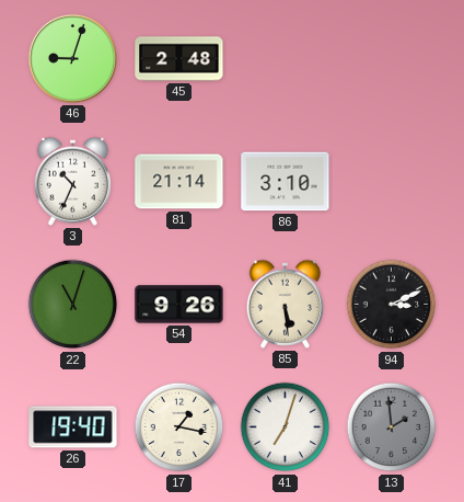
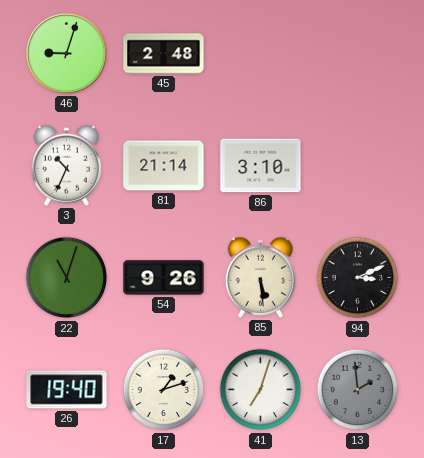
17: 1:17 -> 1:12 (164, 390)
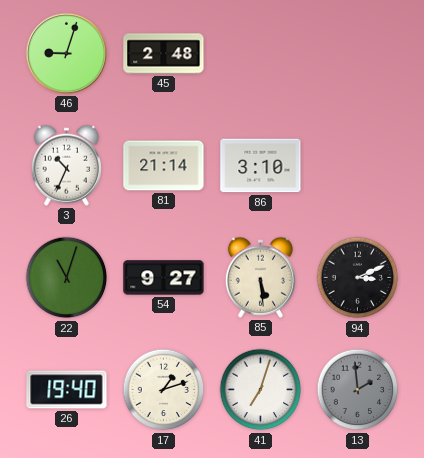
54: 9:26 -> 9:27 (164, 278)
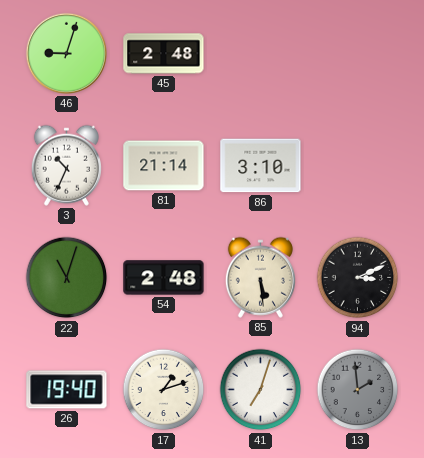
54: 9:27 -> 2:48 (164, 278)
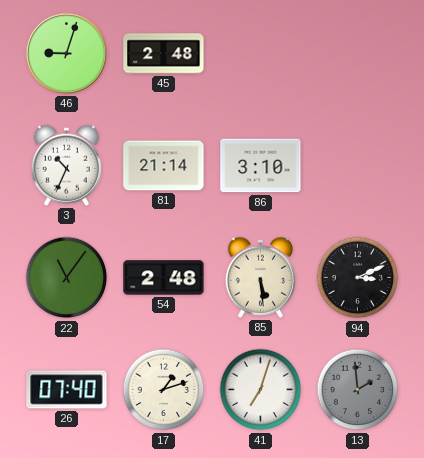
22: 11:03 -> 11:06 (67, 278)
26: 19:40 -> 07:40 (67, 390)
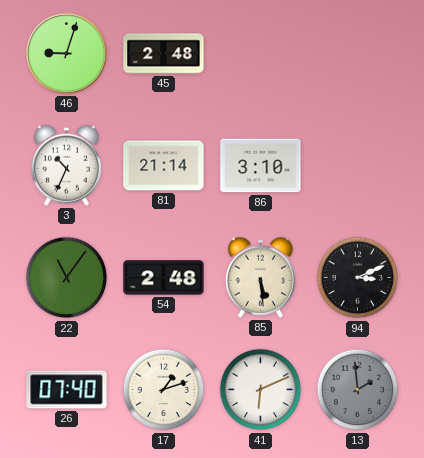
41: 7:03 -> 6:11 (261, 390)
